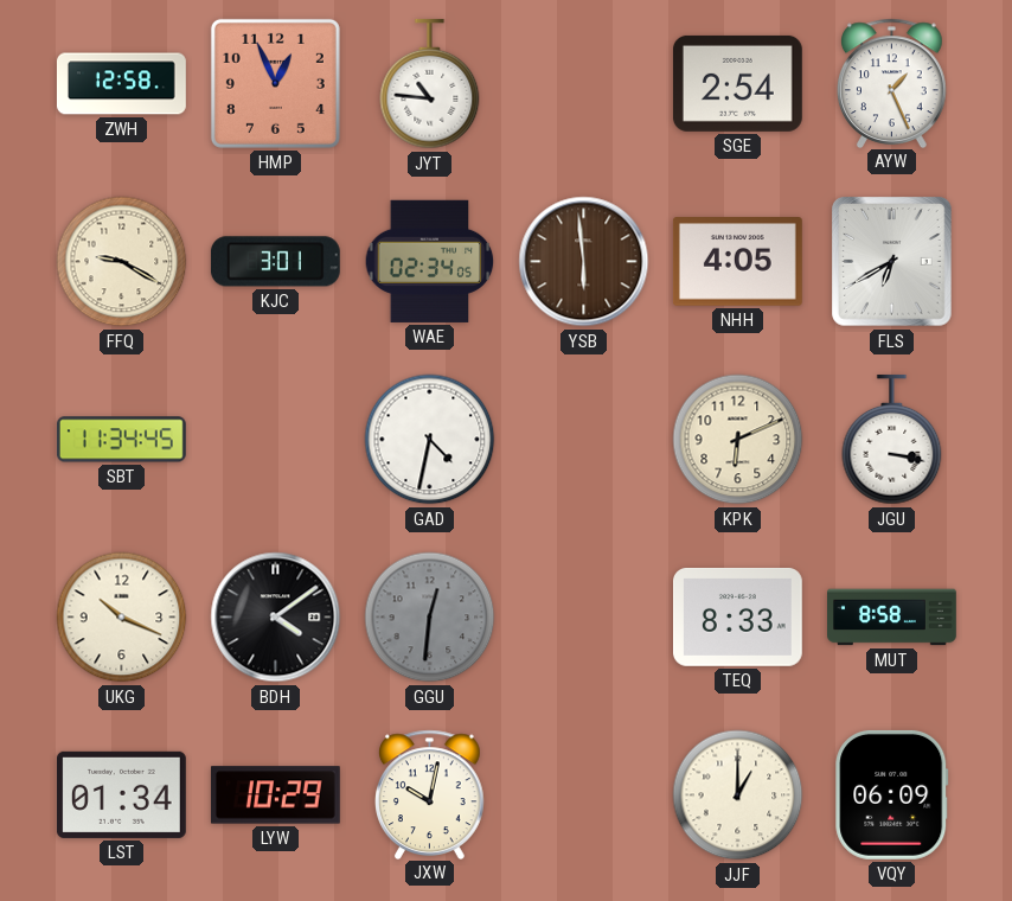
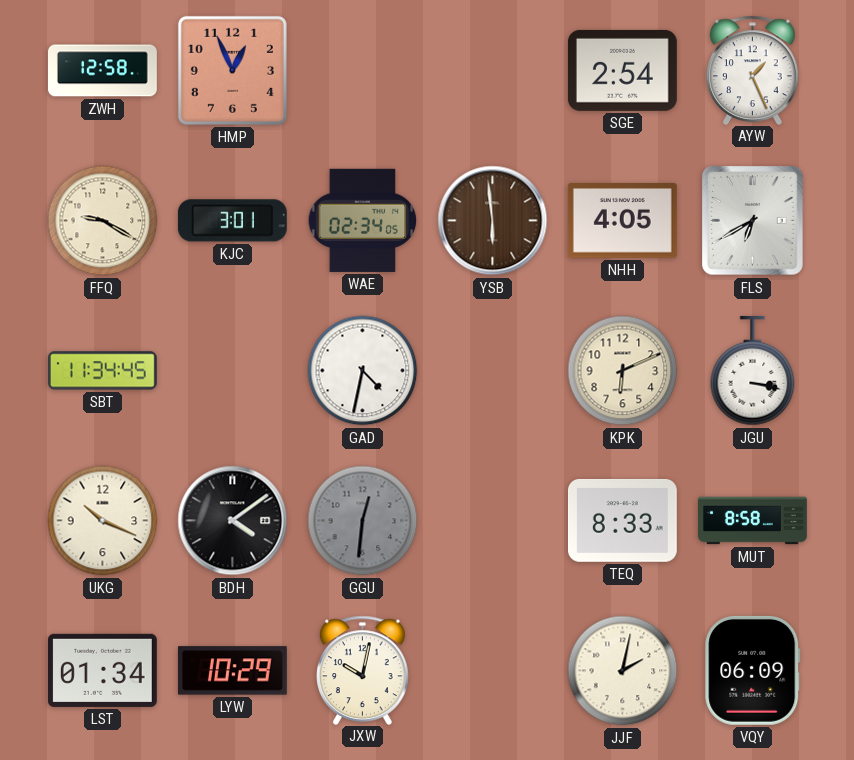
JYT: 10:46 -> none (430, 84)
JJF: 1:00 -> 2:02 (623, 671)
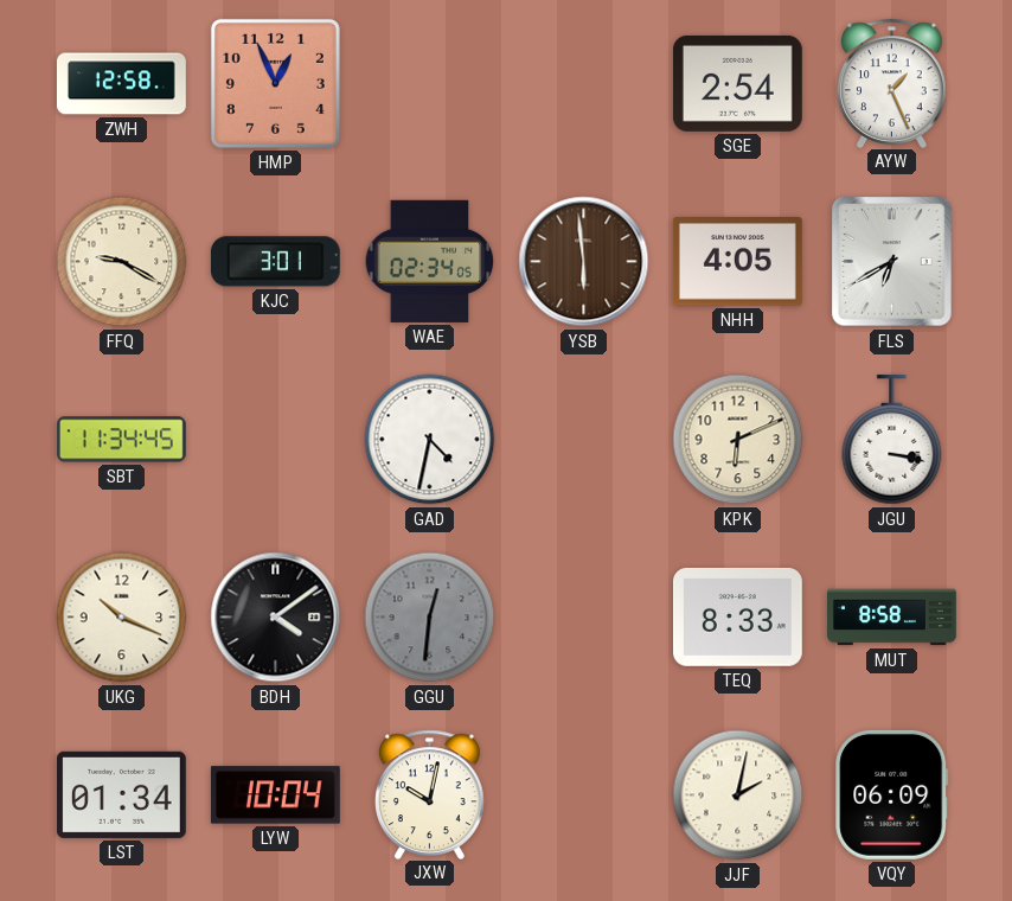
LYW: 10:29 -> 10:04 (275, 795)
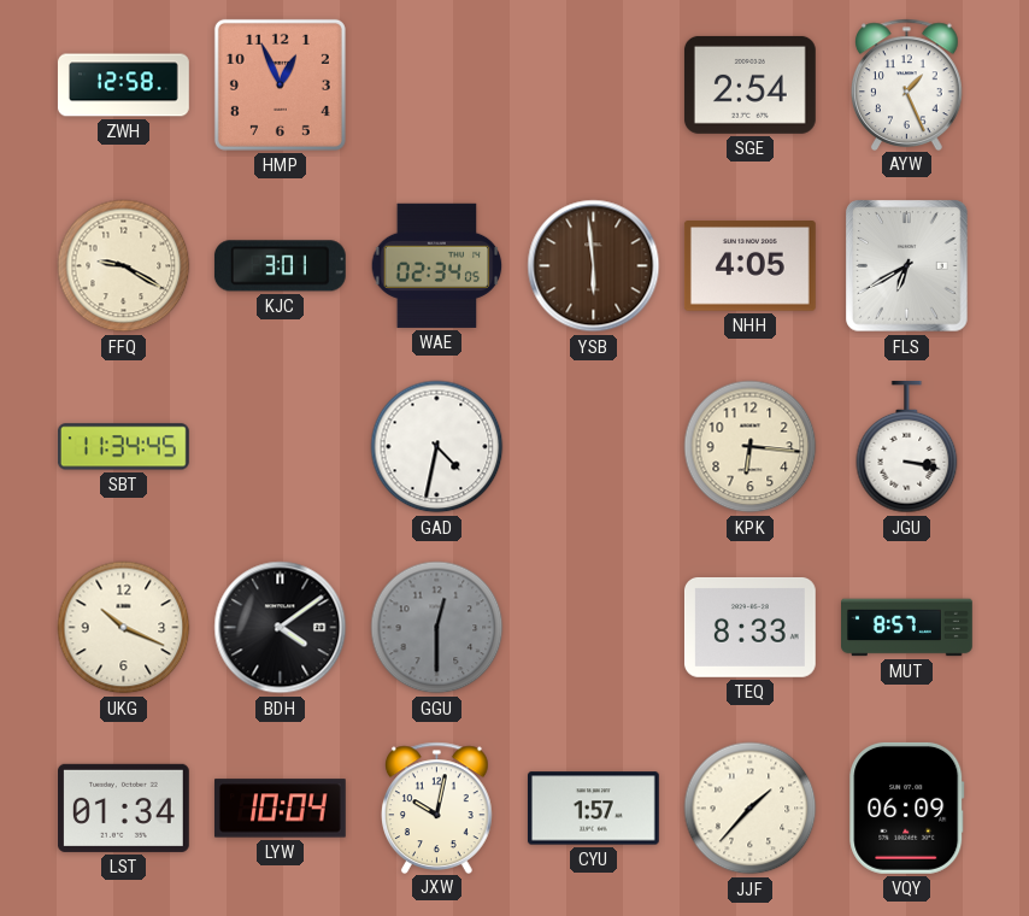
KPK: 6:11 -> 6:16 (751, 447)
GGU: 12:31 -> 12:30 (437, 628)
MUT: 8:58 -> 8:57 (907, 628)
CYU: none -> 1:57 (593, 809)
JJF: 2:02 -> 1:37 (751, 809)
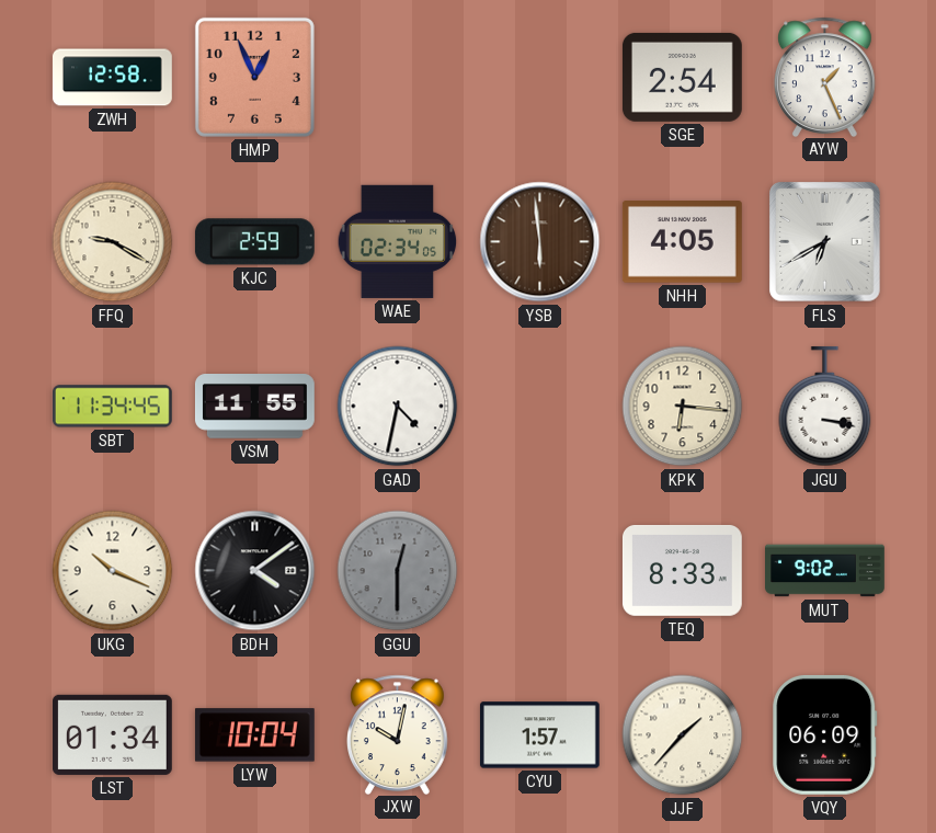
KJC: 3:01 -> 2:59 (254, 242)
VSM: none -> 11:55 (254, 407)
MUT: 8:57 -> 9:02 (825, 571)
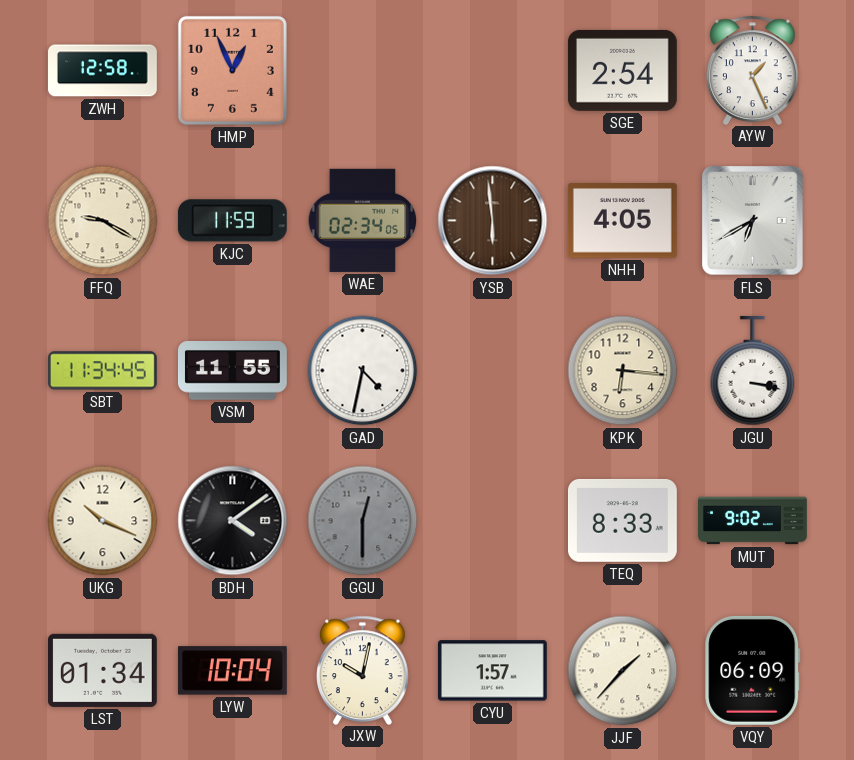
KJC: 2:59 -> 11:59 (232, 221)
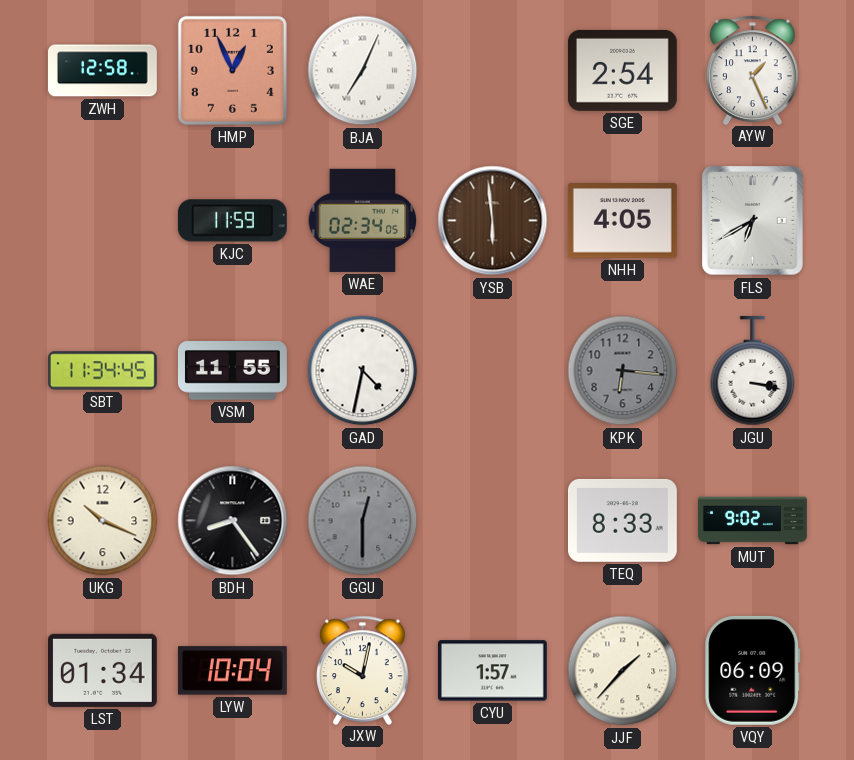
BJA: none -> 7:04 (363, 71)
FFQ: 9:20 -> none (103, 221)
KPK dial: cream -> grey (623, 371)
BDH: 4:09 -> 8:24 (233, 521)
